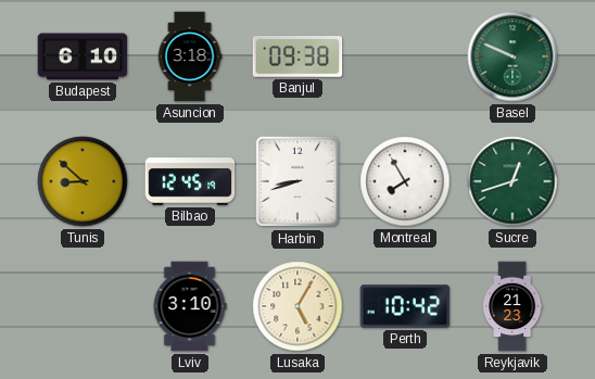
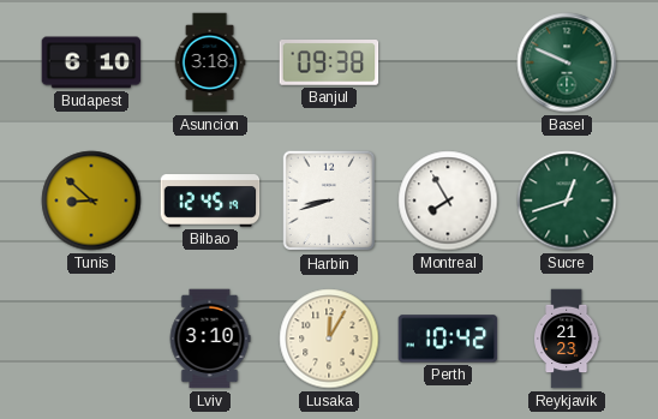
Lusaka: 5:05 -> 12:05 (329, 339)
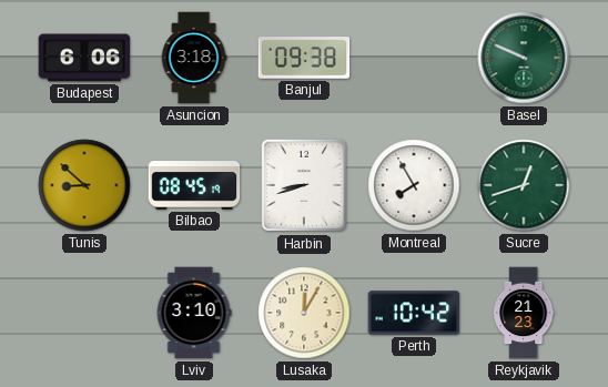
Budapest: 6:10 -> 6:06 (84, 58)
Bilbao: 12:45 -> 08:45 (194, 185)
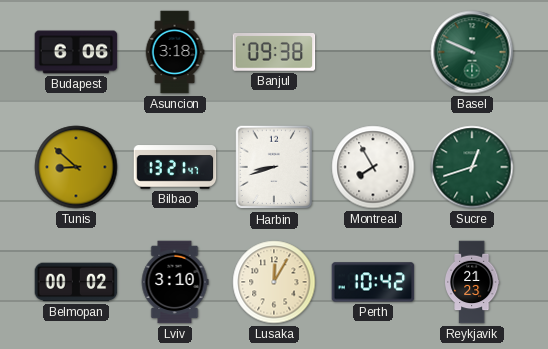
Bilbao: 08:45 -> 13:21 (175, 167)
Belmopan: none -> 00:02 (76, 282)
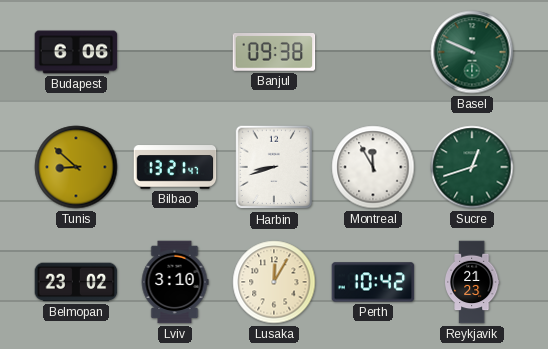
Asuncion: 3:18 -> none (175, 52)
Montreal: 7:55 -> 11:55 (373, 167)
Belmopan: 00:02 -> 23:02 (76, 282)
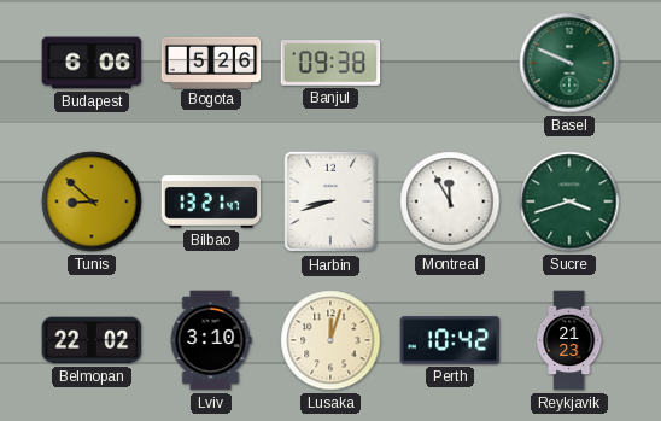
Bogota: none -> 5:26 (211, 62)
Sucre: 12:42 -> 3:42 (569, 201)
Belmopan: 23:02 -> 22:02 (92, 340)
Lusaka: 12:05 -> 12:03 (330, 340)
